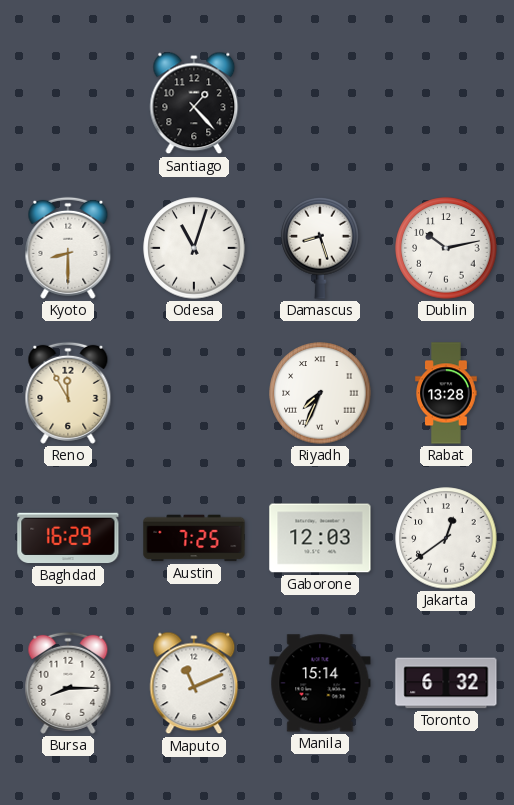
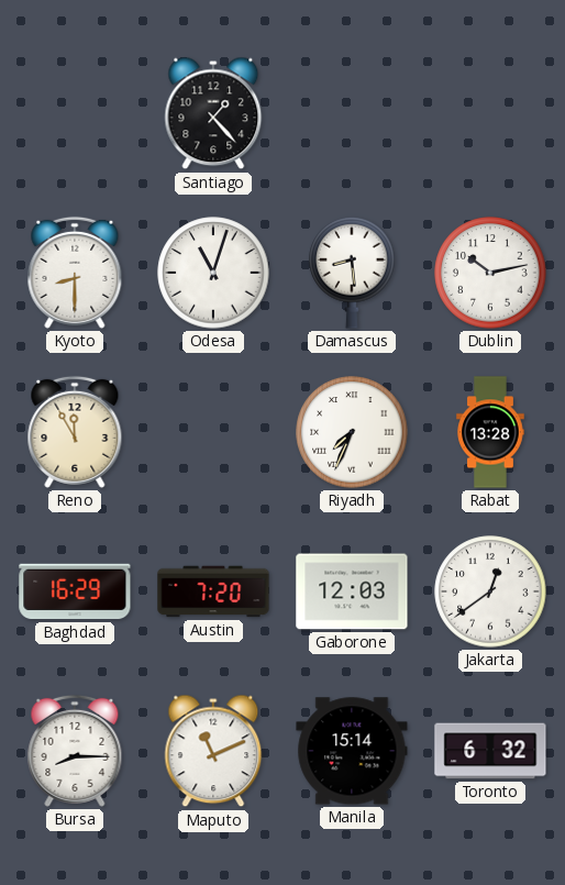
Damascus: 8:27 -> 8:29 (352, 273)
Austin: 7:25 -> 7:20 (213, 591)
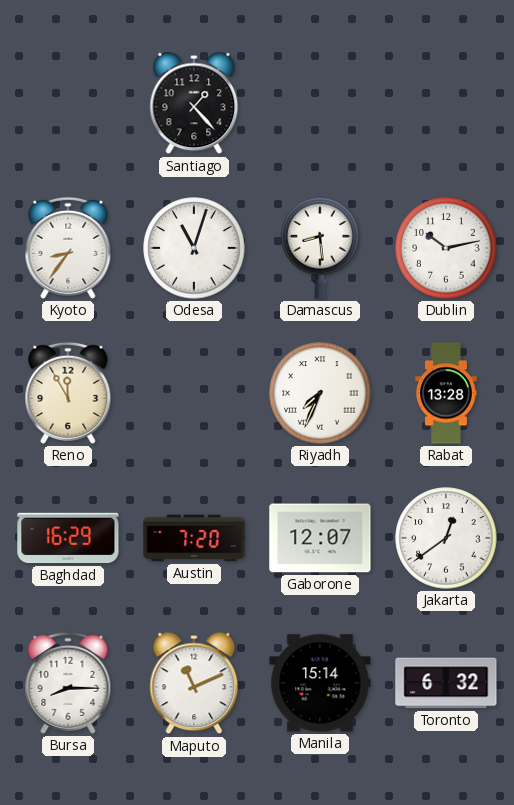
Kyoto: 8:30 -> 8:36 (68, 248)
Gaborone: 12:03 -> 12:07 (320, 538)
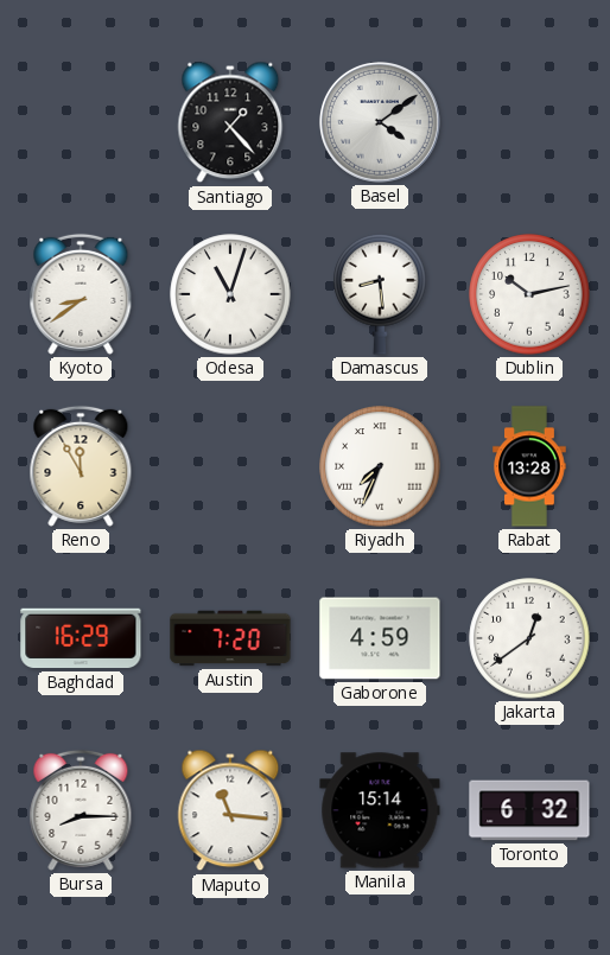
Basel: none -> 4:09 (380, 122)
Kyoto: 8:36 -> 8:39 (81, 294)
Gaborone: 12:07 -> 4:59 (380, 638)
Maputo: 11:11 -> 11:16 (230, 810)
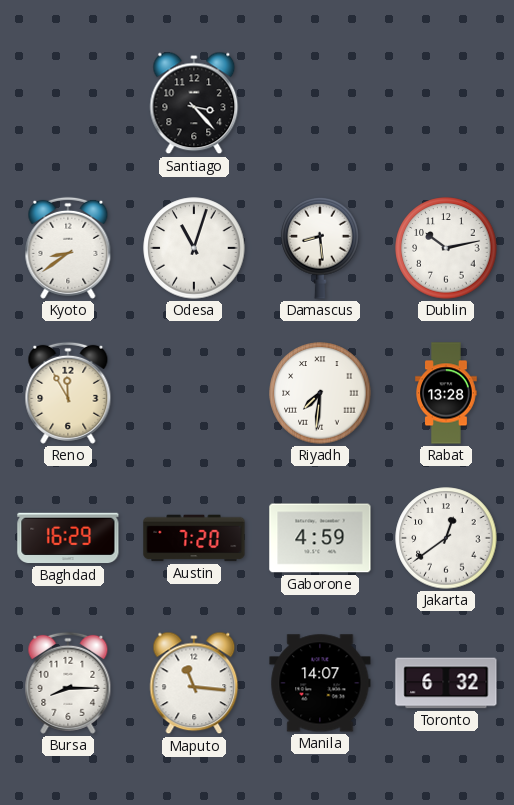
Santiago: 1:23 -> 3:23 (194, 103)
Basel: 4:09 -> none (380, 122)
Riyadh: 7:34 -> 7:31 (320, 393)
Manila: 15:14 -> 14:07 (320, 683)
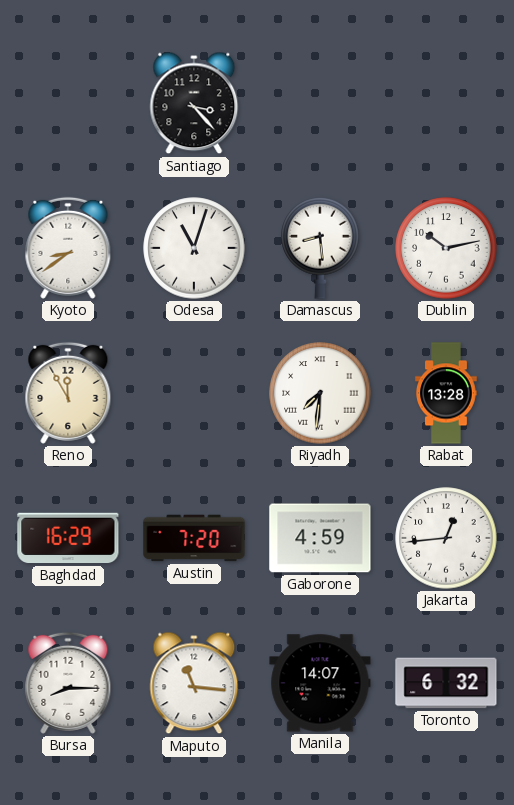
Jakarta: 12:39 -> 12:44 (446, 538)
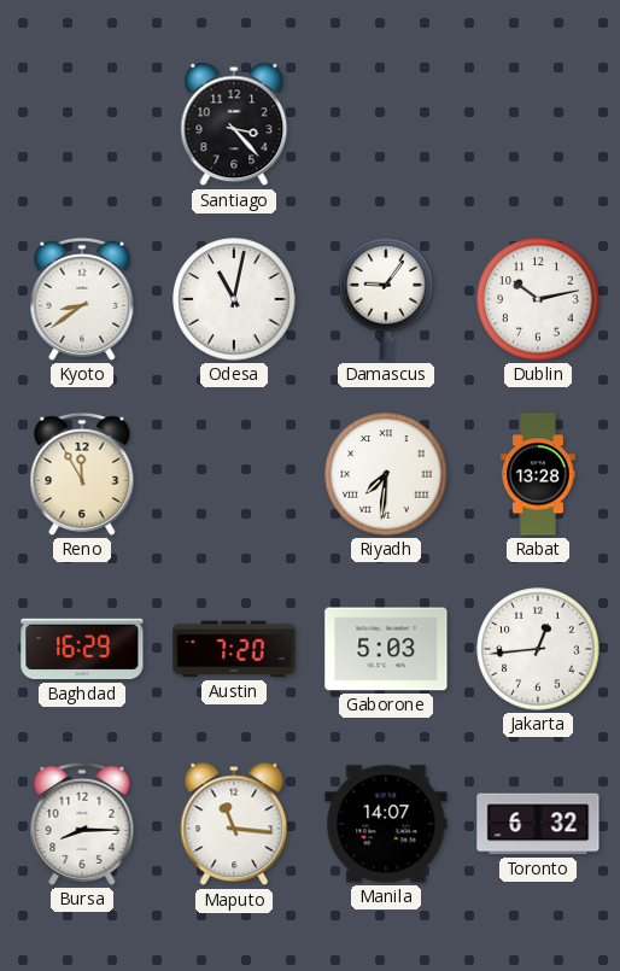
Odesa: 11:03 -> 11:02 (234, 299)
Damascus: 8:29 -> 9:06 (386, 299)
Gaborone: 4:59 -> 5:03 (386, 649)
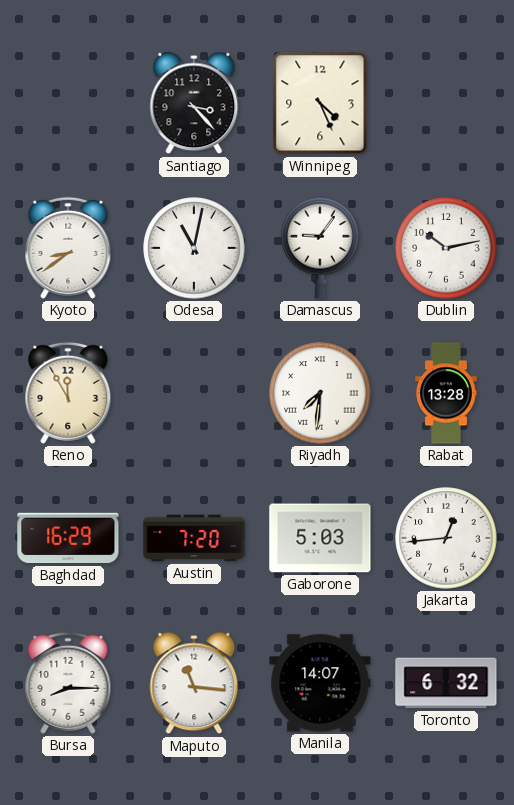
Winnipeg: none -> 4:26 (320, 103)
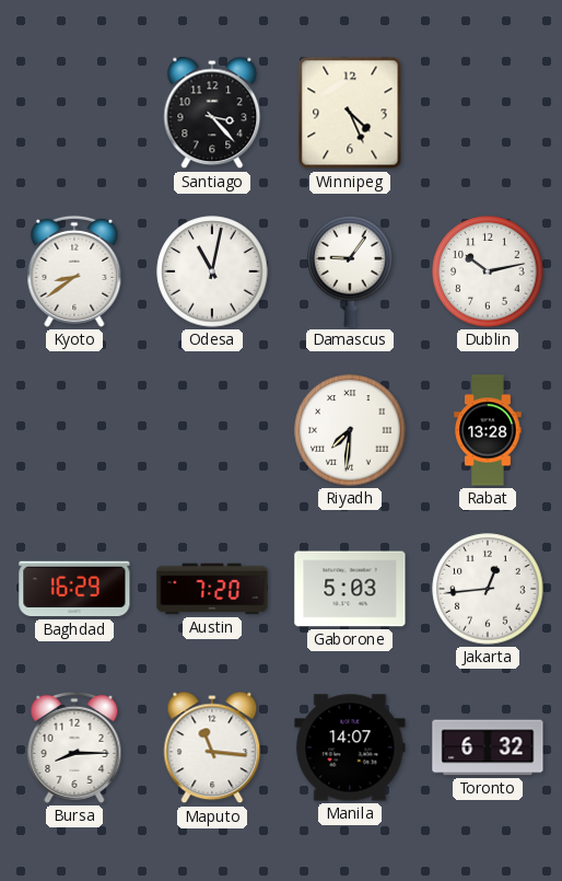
Reno: 11:55 -> none (68, 393)
